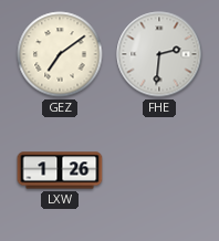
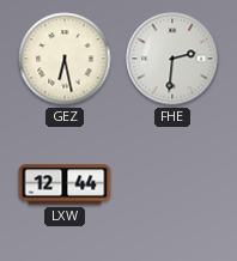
GEZ: 7:09 -> 6:28 (65, 59)
LXW: 1:26 -> 12:44 (65, 184)
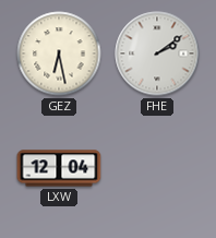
FHE: 2:31 -> 2:09 (157, 53)
LXW: 12:44 -> 12:04 (59, 168)
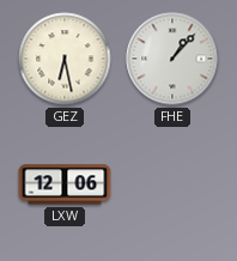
FHE: 2:09 -> 1:07 (172, 59)
LXW: 12:04 -> 12:06 (65, 184)
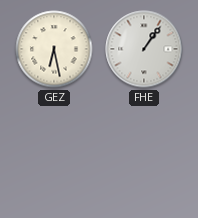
FHE: 1:07 -> 1:06 (144, 49)
LXW: 12:06 -> none (65, 184)
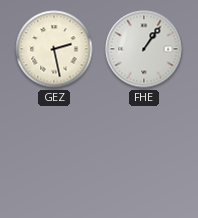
GEZ: 6:28 -> 2:28 (54, 49)
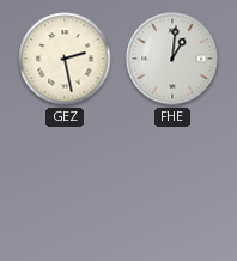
FHE: 1:06 -> 1:01 (172, 59)
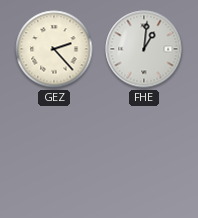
GEZ: 2:28 -> 2:23 (54, 49)
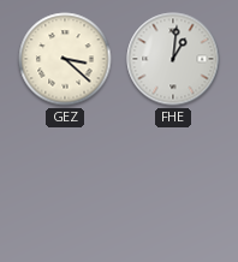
GEZ: 2:23 -> 3:22 (65, 59)
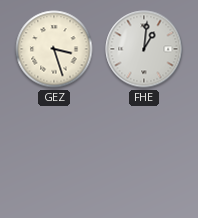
GEZ: 3:22 -> 3:27 (54, 49)
